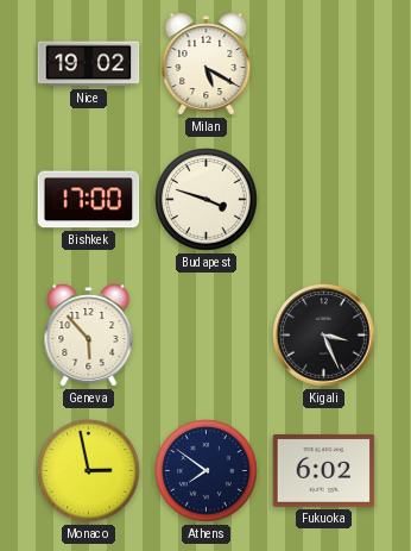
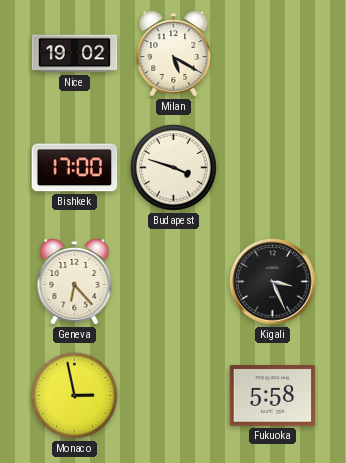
Geneva: 5:53 -> 6:23 (75, 282)
Athens: 7:51 -> none (207, 471)
Fukuoka: 6:02 -> 5:58 (273, 395)
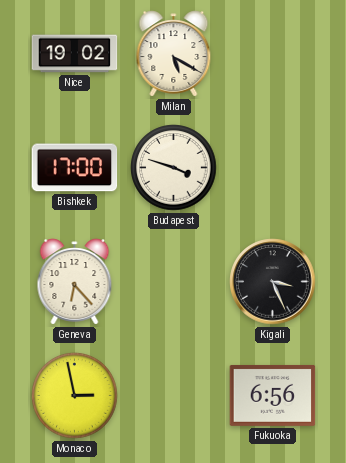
Fukuoka: 5:58 -> 6:56 (273, 395)
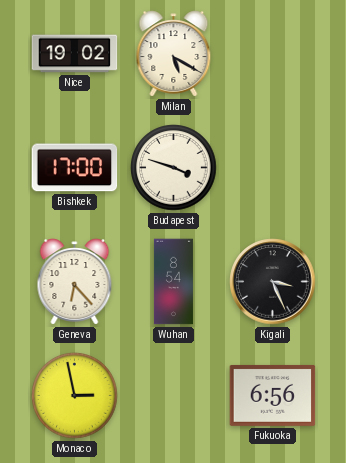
Wuhan: none -> 8:54 (173, 282)
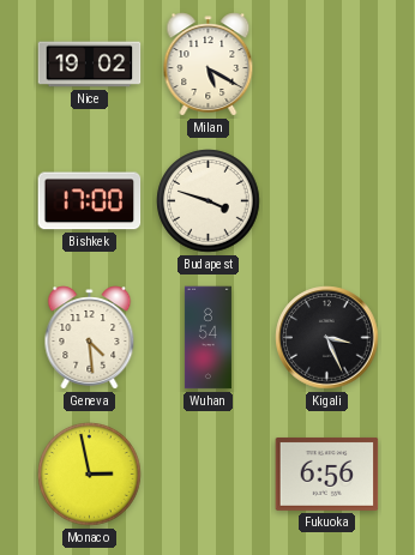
Geneva: 6:23 -> 4:29 (90, 338)
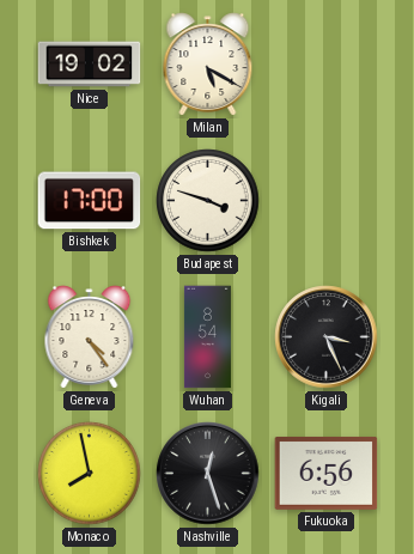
Geneva: 4:29 -> 4:24 (90, 337)
Monaco: 2:58 -> 7:58 (90, 474)
Nashville: none -> 12:27 (208, 474)
